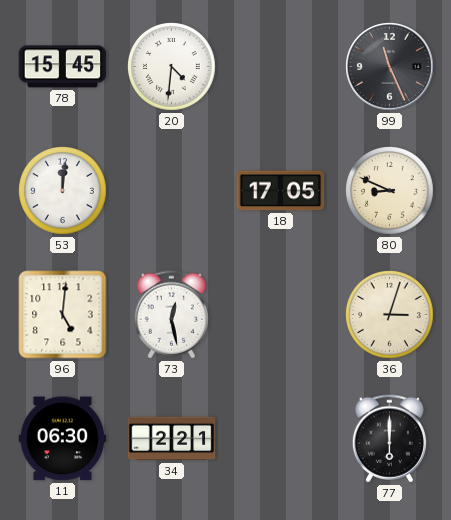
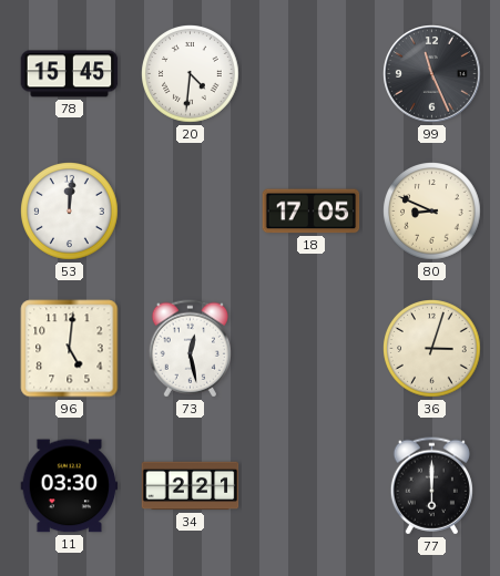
11: 06:30 -> 03:30 (70, 486)
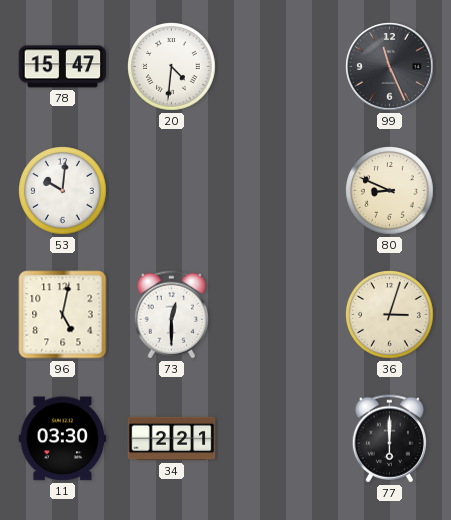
78: 15:45 -> 15:47 (63, 67)
53: 12:01 -> 10:01 (63, 191)
18: 17:05 -> none (312, 212)
96: 5:01 -> 5:02 (63, 315)
73: 12:28 -> 12:30 (171, 315)
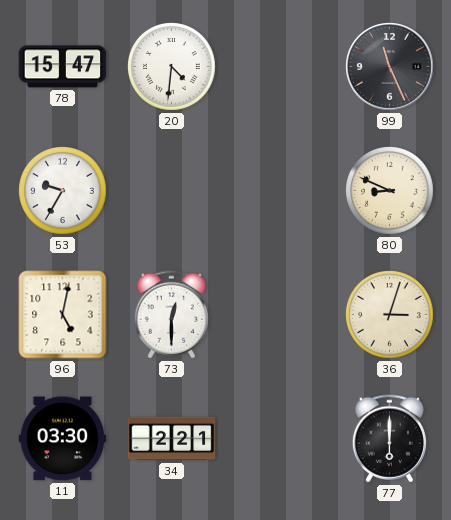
53: 10:01 -> 9:35 (63, 191)
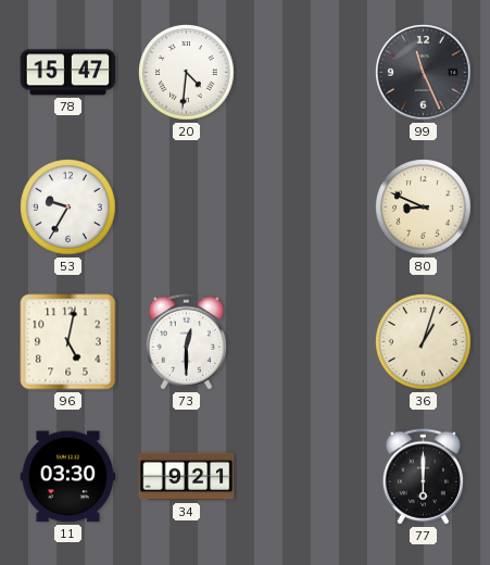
36: 3:03 -> 1:03 (424, 342)
34: 2:21 -> 9:21 (187, 477)
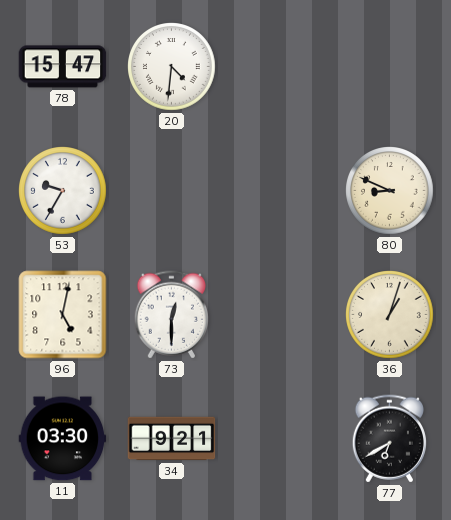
99: 11:26 -> none (424, 73)
77: 6:00 -> 6:40 (389, 439)
